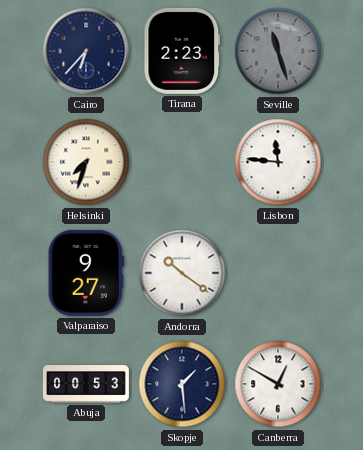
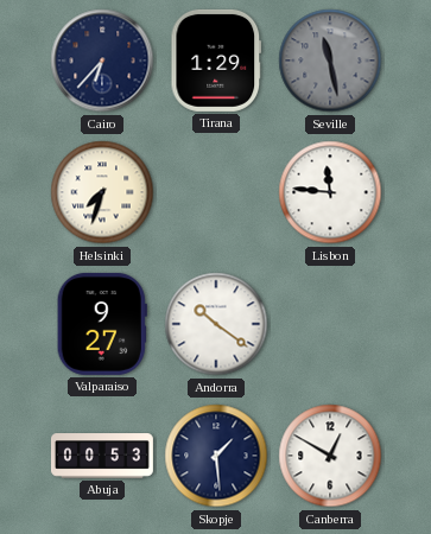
Tirana: 2:23 -> 1:29 (216, 61)
Seville: 11:27 -> 11:28 (330, 61)
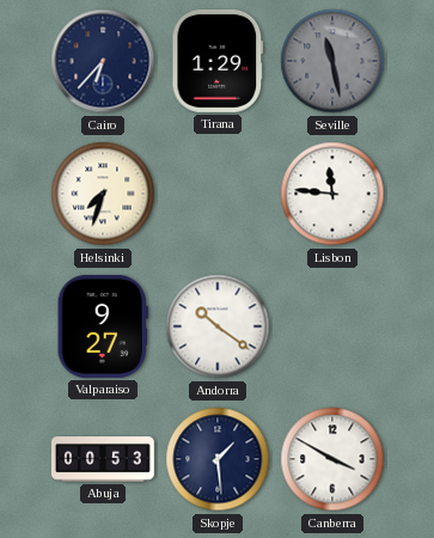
Canberra: 12:50 -> 3:50 (332, 459)
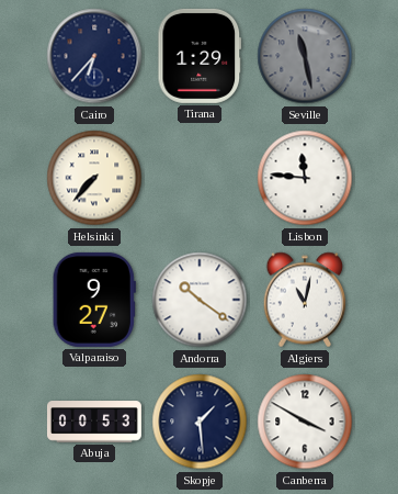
Helsinki: 7:33 -> 7:37 (94, 178)
Algiers: none -> 11:02 (305, 300)
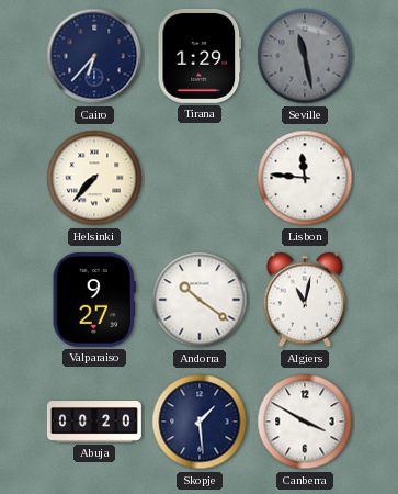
Abuja: 00:53 -> 00:20 (94, 422)
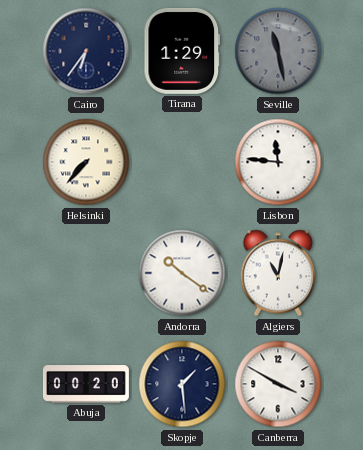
Cairo: 6:37 -> 6:36 (86, 51)
Valparaiso: 9:27 -> none (94, 300)
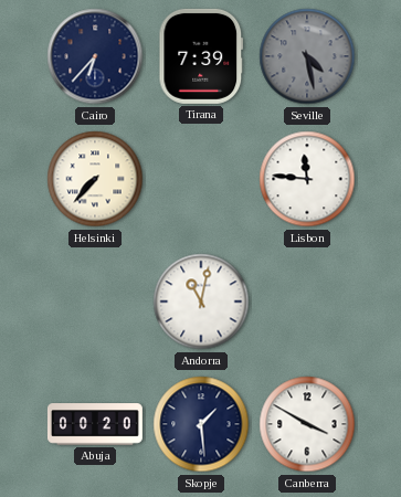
Cairo: 6:36 -> 6:37 (95, 56)
Tirana: 1:29 -> 7:39 (201, 56)
Seville: 11:28 -> 4:28 (307, 56)
Andorra: 10:21 -> 11:02 (201, 302)
Algiers: 11:02 -> none (278, 273)
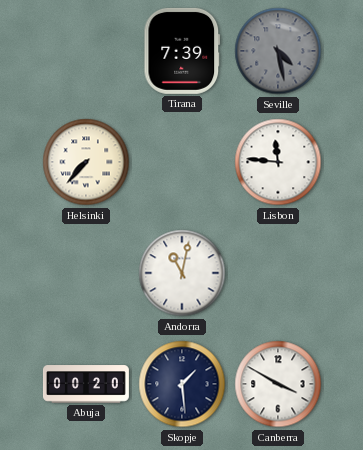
Cairo: 6:37 -> none (95, 56)
